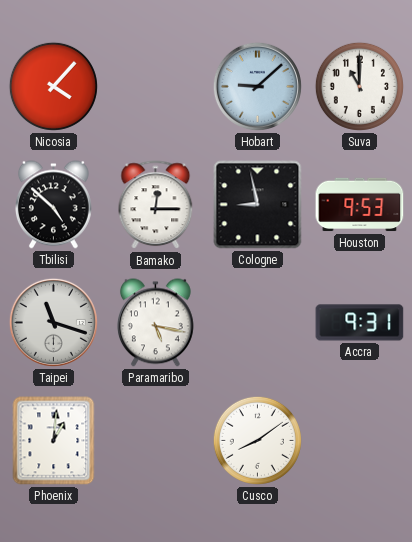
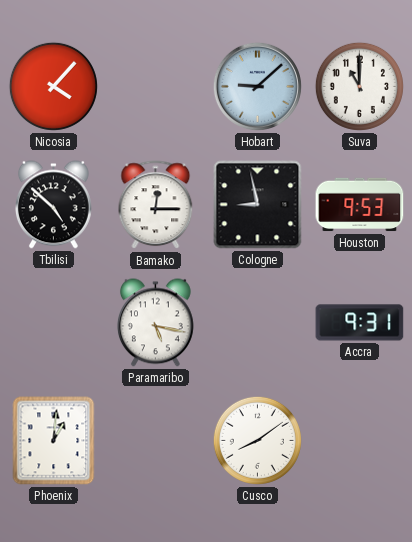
Taipei: 11:18 -> none (53, 322)
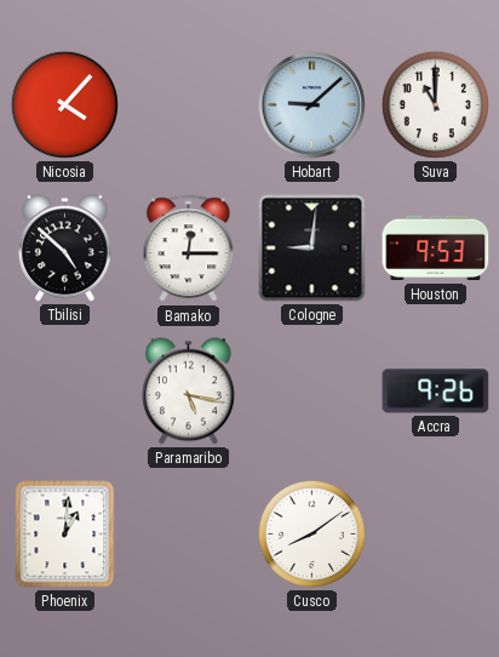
Cologne: 8:58 -> 9:01 (312, 248)
Accra: 9:31 -> 9:26 (436, 392)
